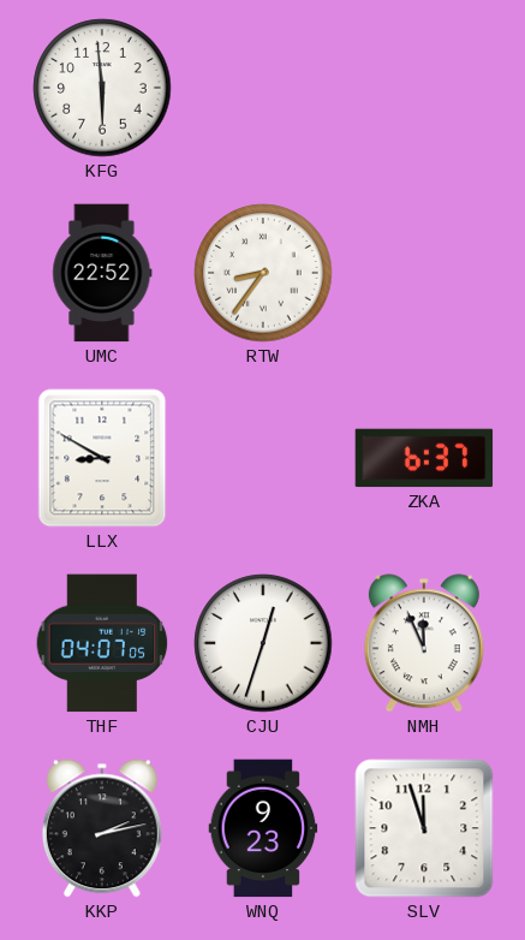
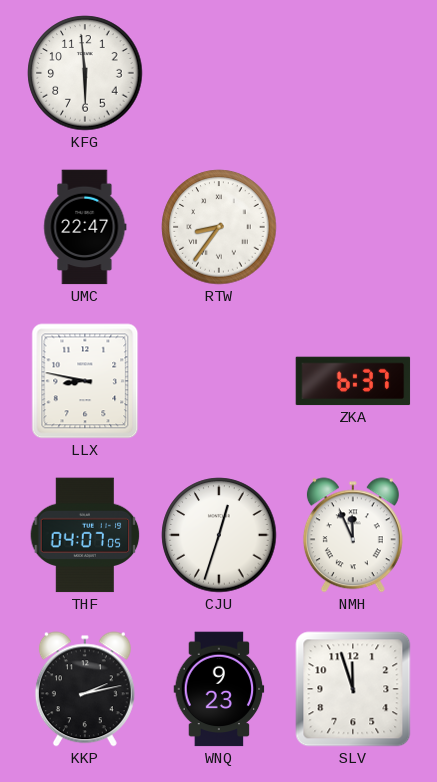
UMC: 22:52 -> 22:47 (85, 227)
LLX: 8:50 -> 8:47 (85, 381)
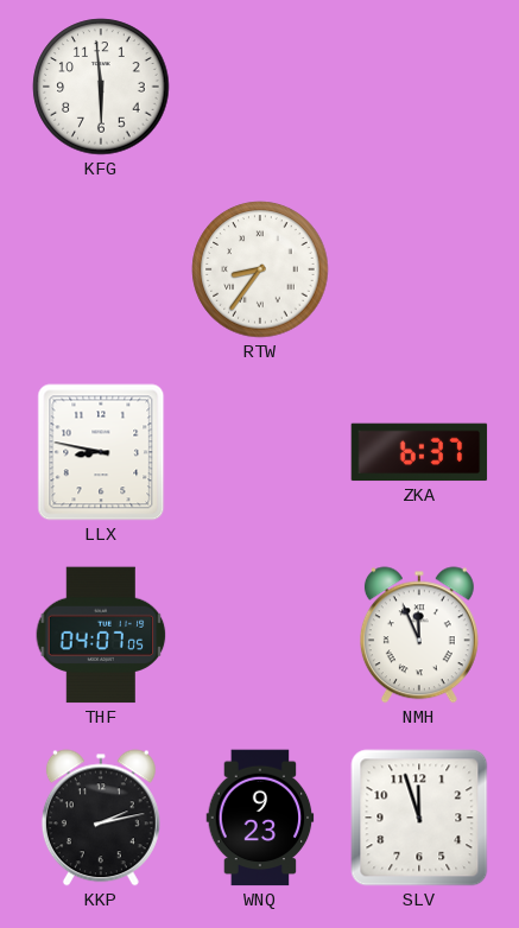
UMC: 22:47 -> none (85, 227)
CJU: 12:33 -> none (219, 535)
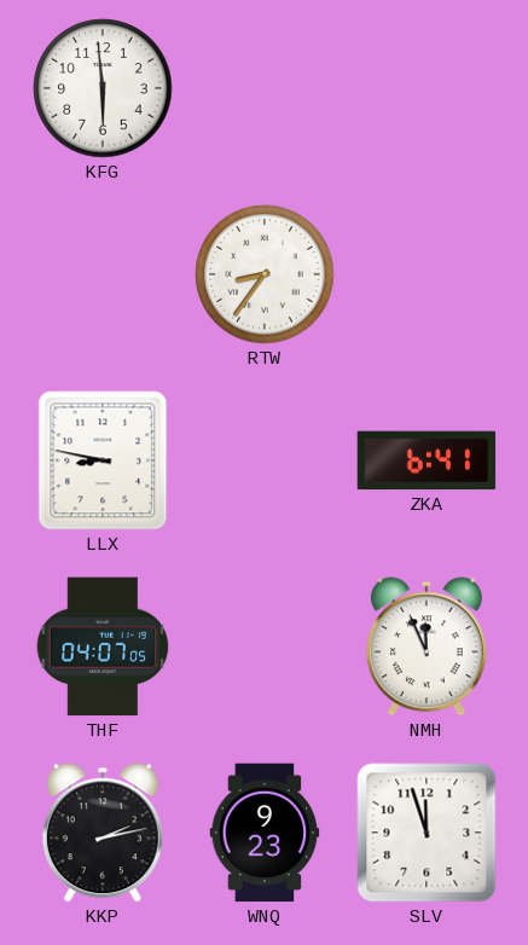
ZKA: 6:37 -> 6:41 (427, 460)
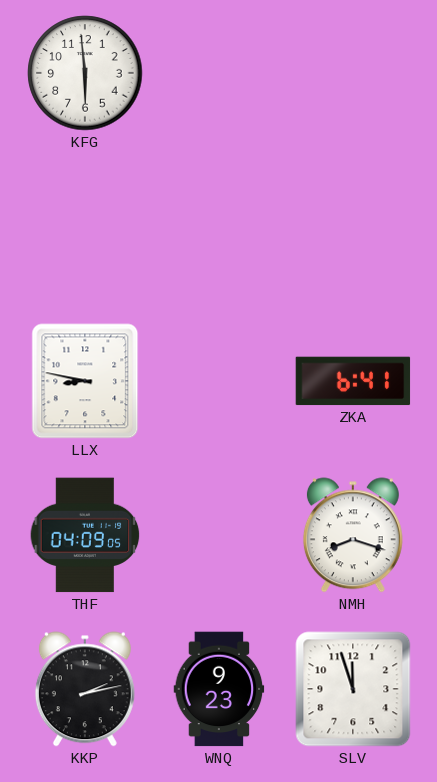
RTW: 8:36 -> none (265, 274)
THF: 04:07 -> 04:09 (85, 535)
NMH: 11:56 -> 8:18 (353, 535)
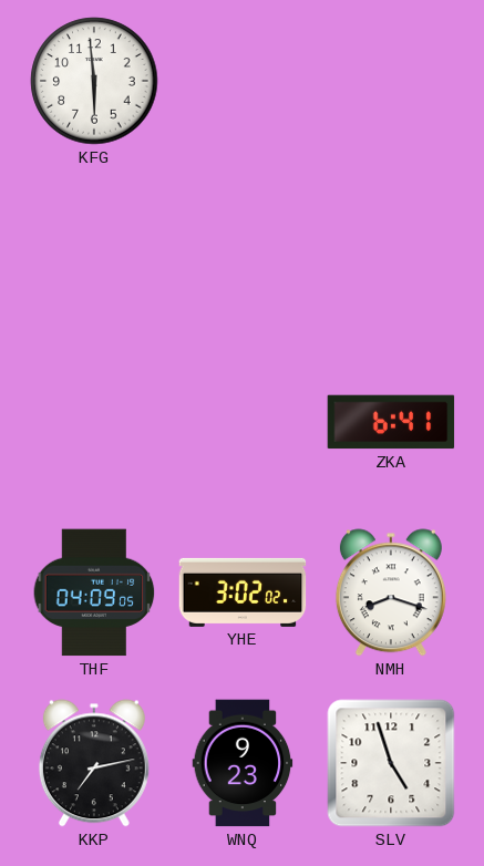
LLX: 8:47 -> none (85, 381)
YHE: none -> 3:02 (243, 592)
KKP: 2:13 -> 7:13 (94, 763)
SLV: 11:57 -> 4:57 (391, 763)
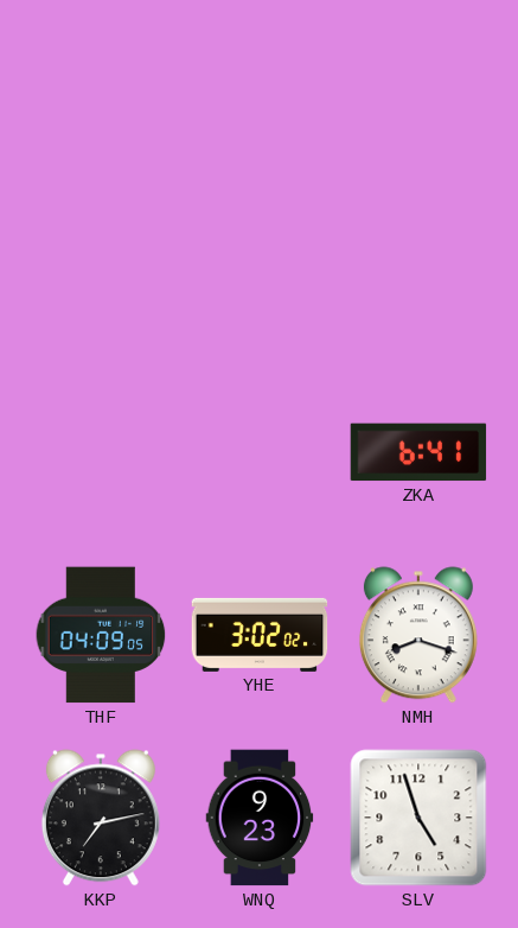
KFG: 5:59 -> none (94, 81)
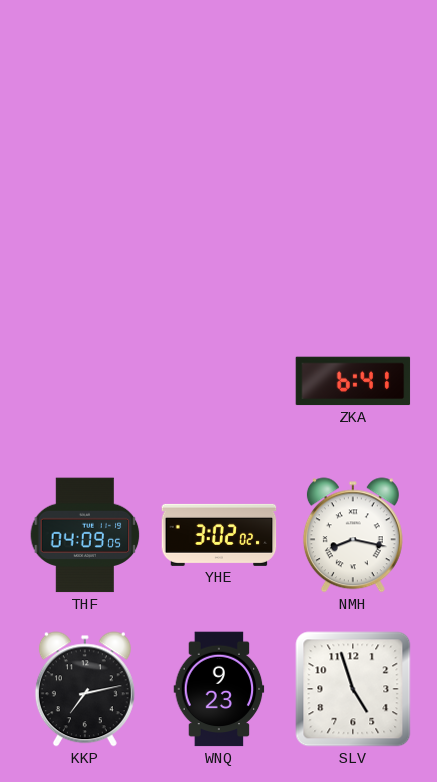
NMH: 8:18 -> 8:17 (353, 535)
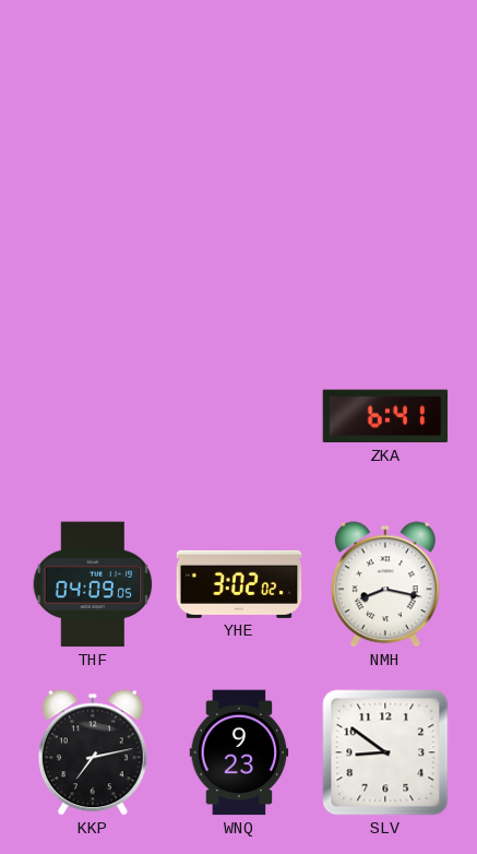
SLV: 4:57 -> 8:51 (385, 752)
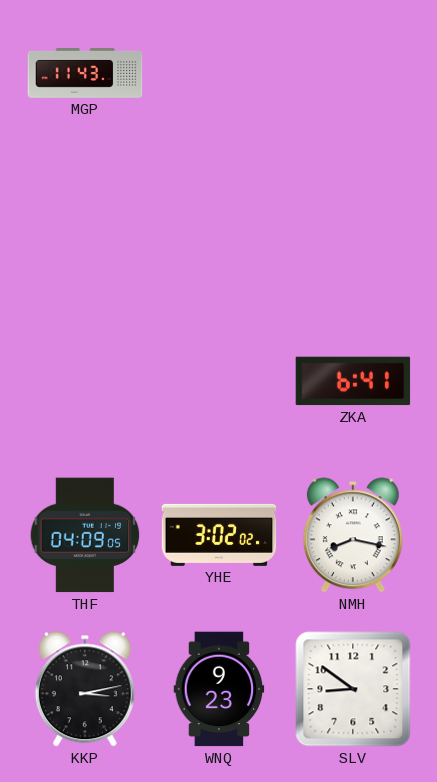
MGP: none -> 11:43 (85, 73)
KKP: 7:13 -> 3:13 (85, 689)
